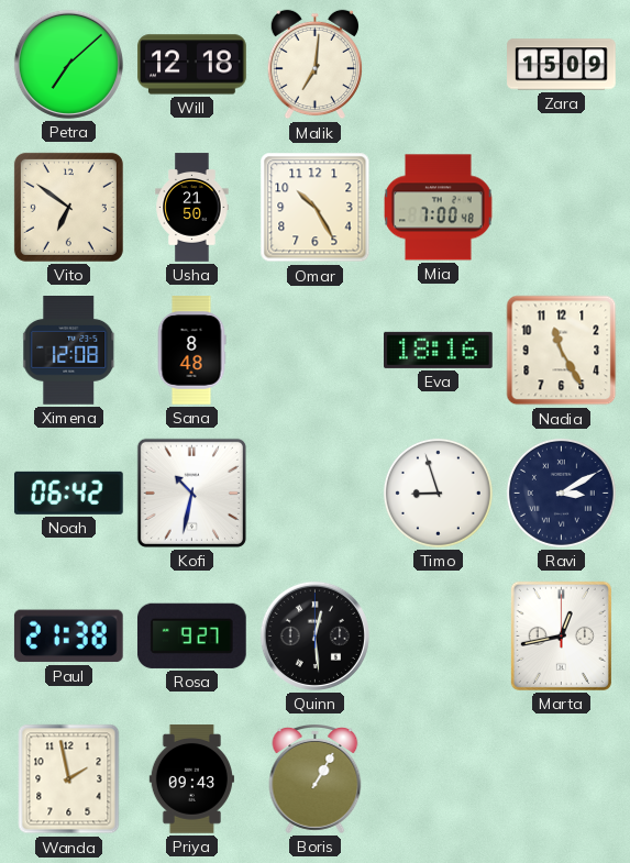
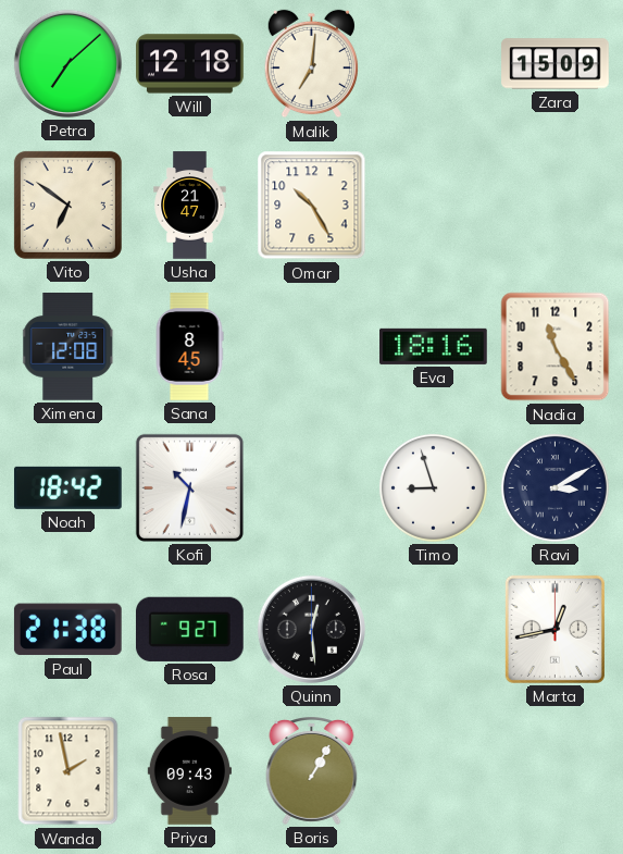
Usha: 21:50 -> 21:47 (190, 206)
Mia: 7:00 -> none (439, 208)
Sana: 8:48 -> 8:45 (189, 347)
Noah: 06:42 -> 18:42 (67, 487)
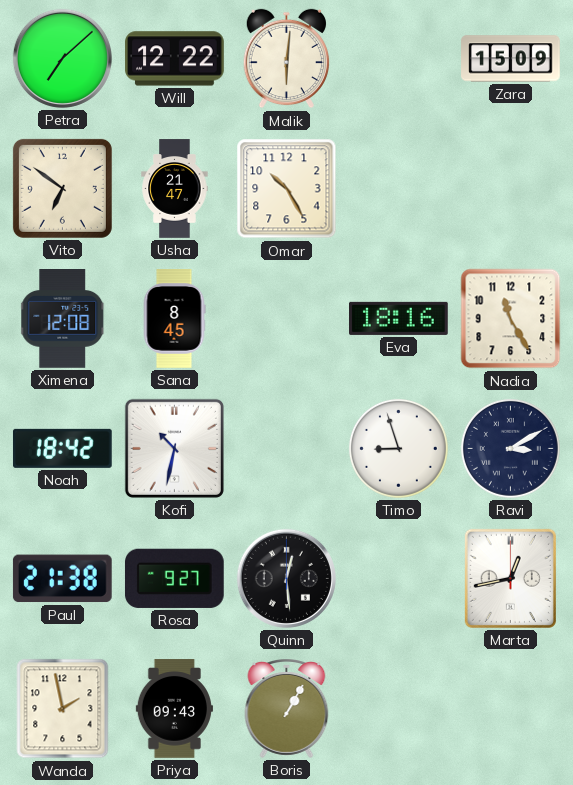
Will: 12:18 -> 12:22 (175, 59)
Malik: 7:01 -> 6:01 (286, 59)
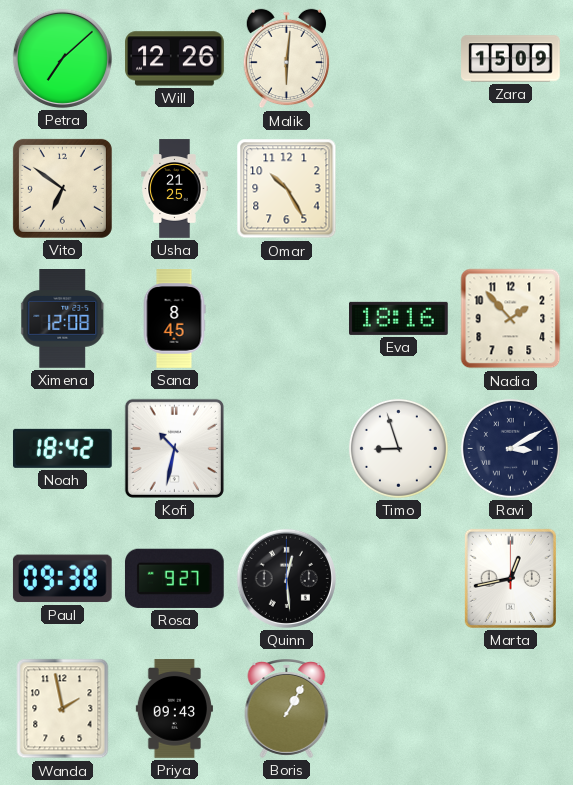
Will: 12:22 -> 12:26 (175, 59)
Usha: 21:47 -> 21:25 (175, 189)
Nadia: 11:25 -> 1:53 (511, 319)
Paul: 21:38 -> 09:38 (62, 579)
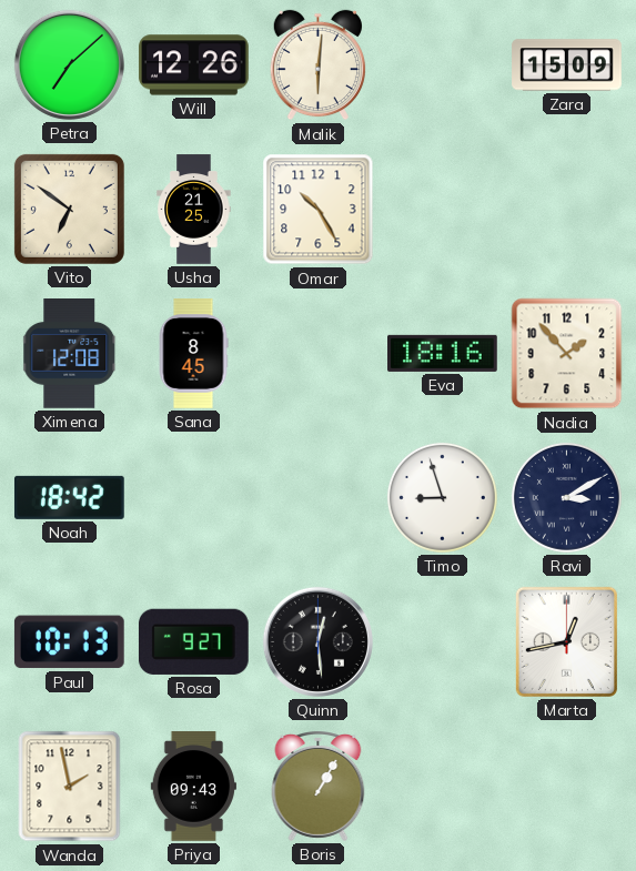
Kofi: 10:32 -> none (174, 448)
Paul: 09:38 -> 10:13 (69, 642)
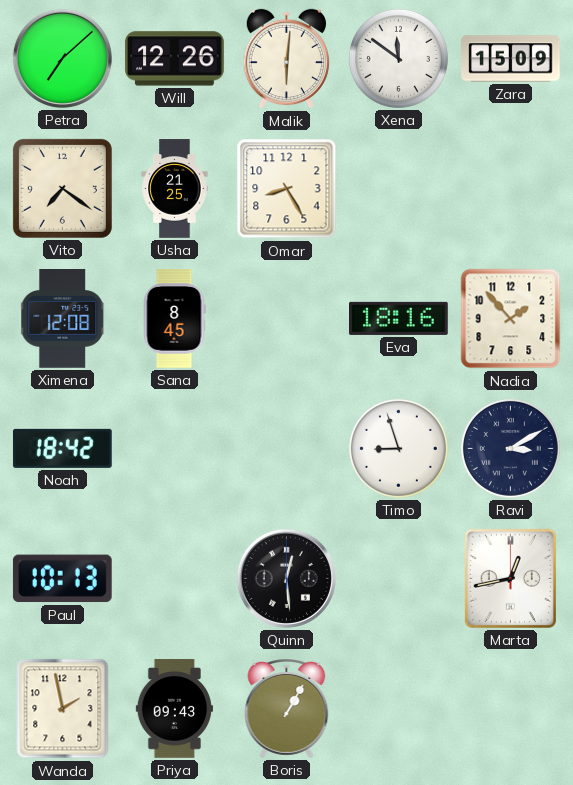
Xena: none -> 11:51 (398, 58)
Vito: 6:51 -> 7:21 (62, 188)
Omar: 10:25 -> 8:25 (287, 189)
Rosa: 9:27 -> none (193, 641)
